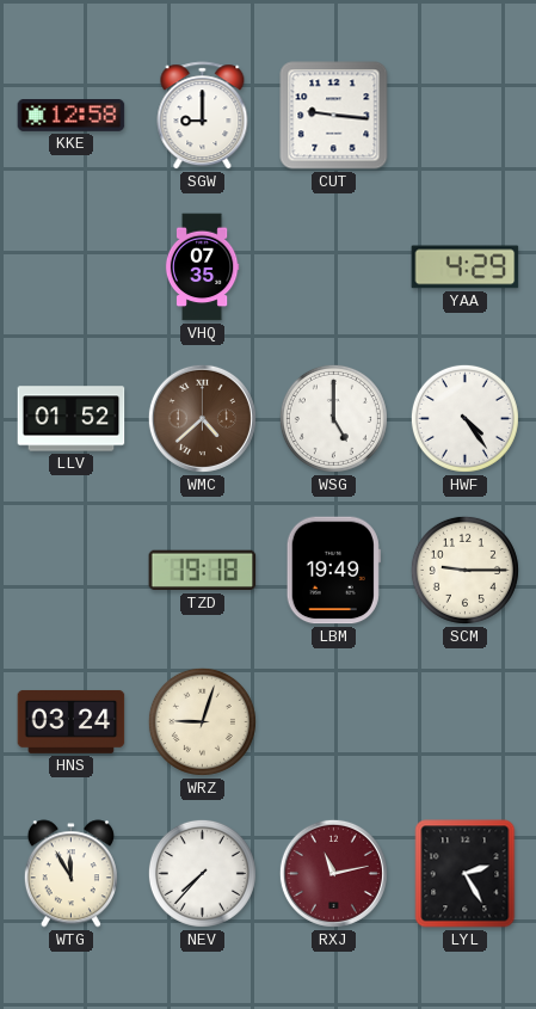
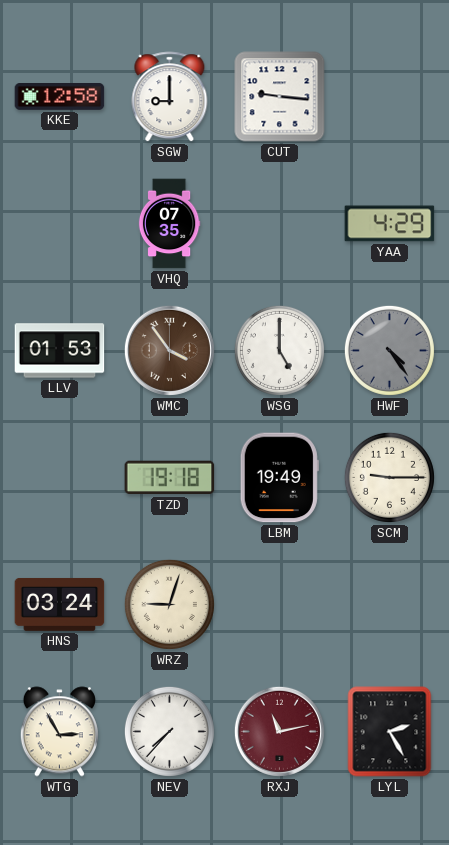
LLV: 01:52 -> 01:53 (60, 351)
WMC: 4:38 -> 3:54 (169, 350)
HWF dial: white -> grey (389, 350)
WTG: 11:55 -> 2:55 (59, 732)
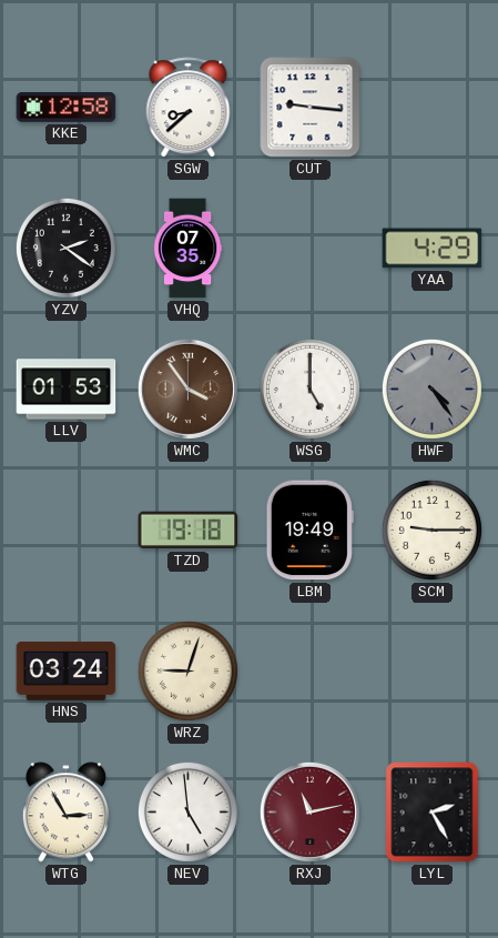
SGW: 9:00 -> 8:38 (189, 108)
YZV: none -> 2:21 (65, 248)
NEV: 7:37 -> 4:59 (187, 811)
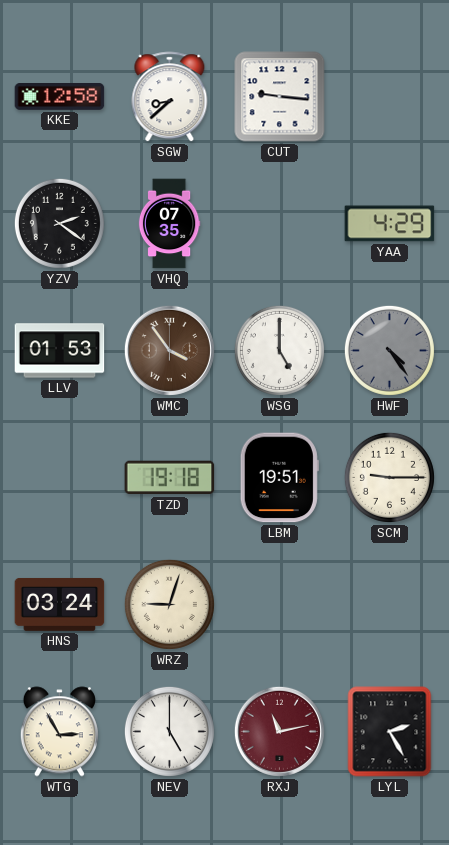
LBM: 19:49 -> 19:51 (279, 478)
NEV: 4:59 -> 5:00 (169, 731)
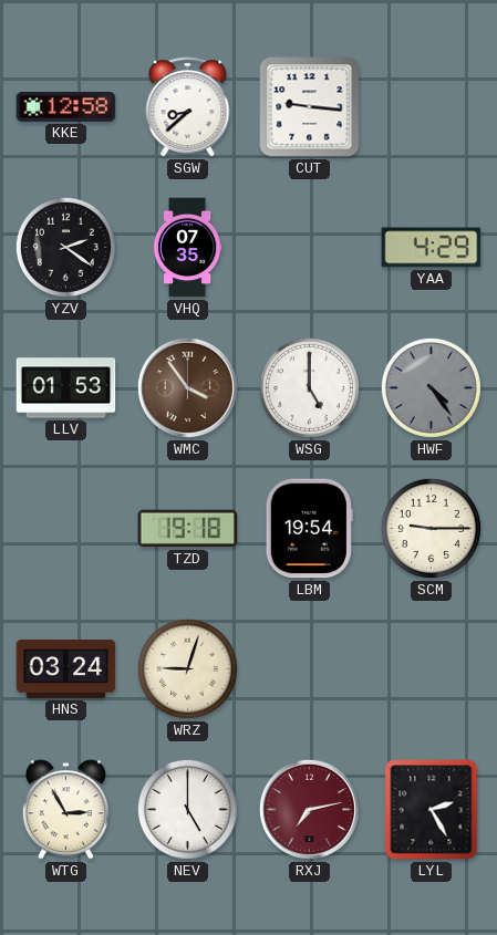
LBM: 19:51 -> 19:54 (309, 529)
RXJ: 11:13 -> 7:13 (309, 809)
